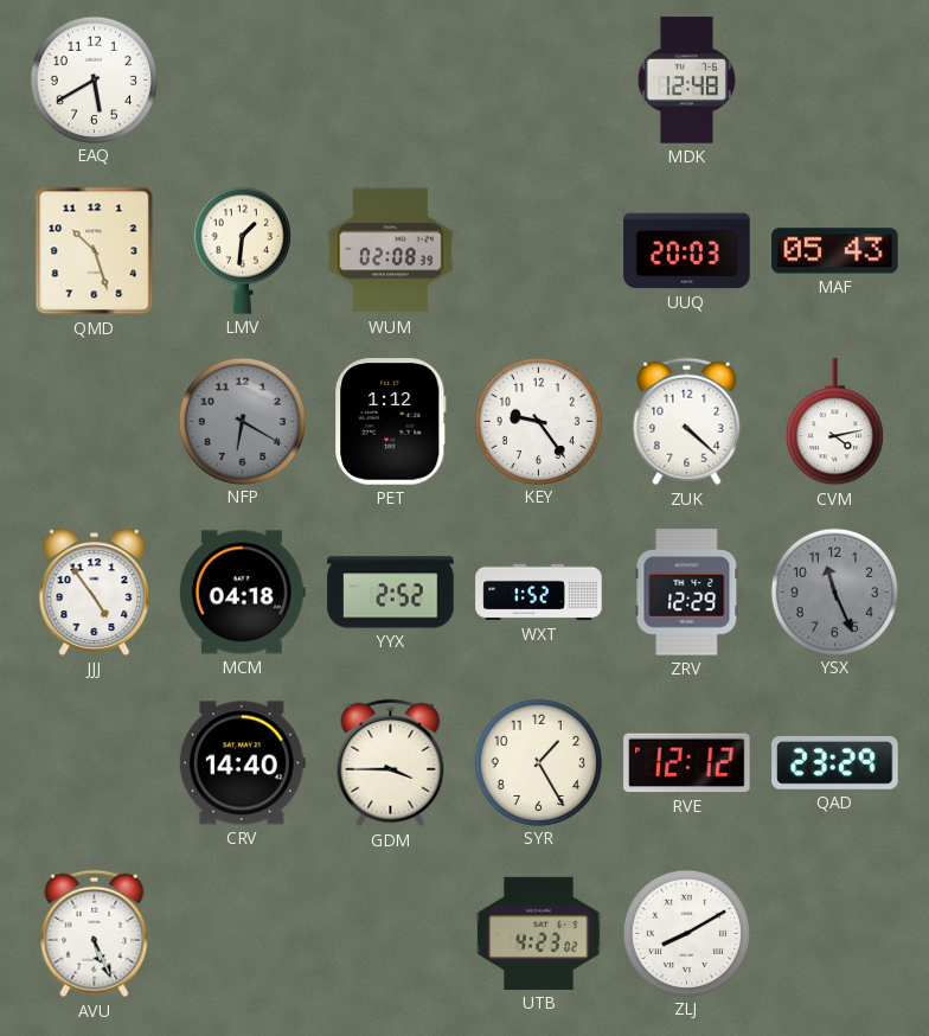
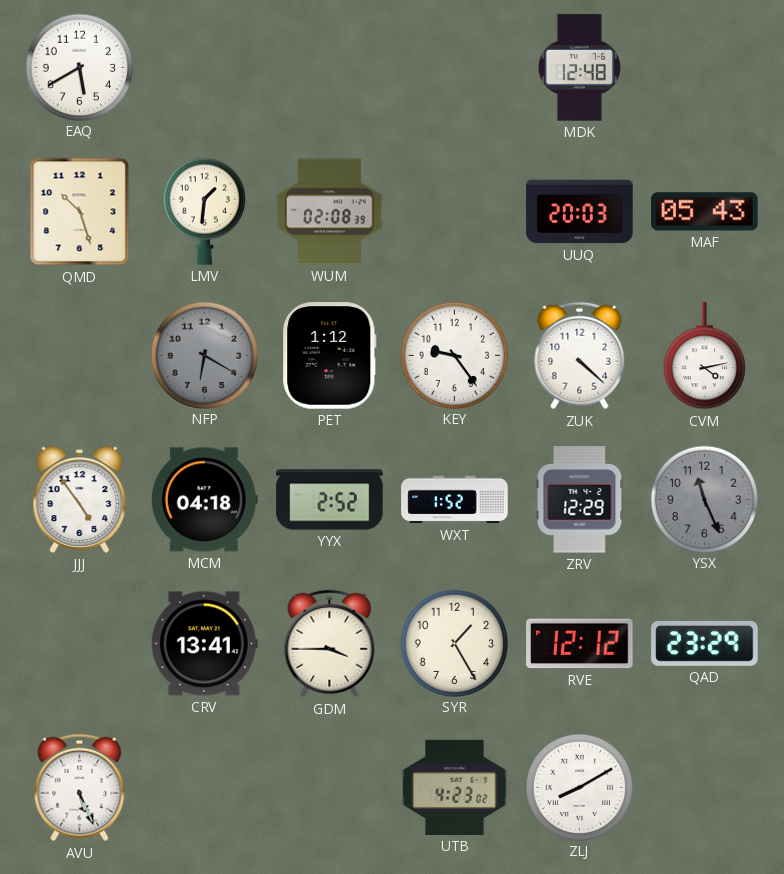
CRV: 14:40 -> 13:41 (204, 644)
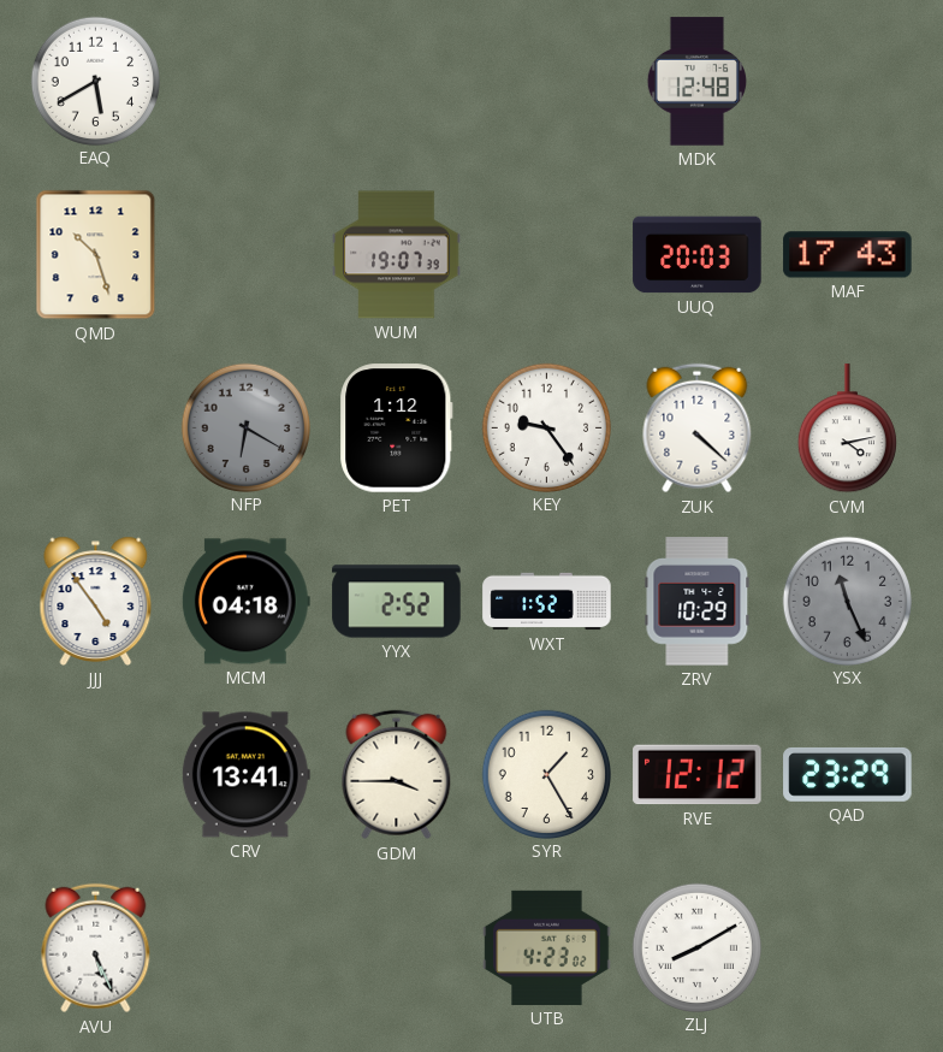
LMV: 1:31 -> none (204, 211)
WUM: 02:08 -> 19:07 (397, 255)
MAF: 05:43 -> 17:43 (848, 255)
ZRV: 12:29 -> 10:29 (698, 602)
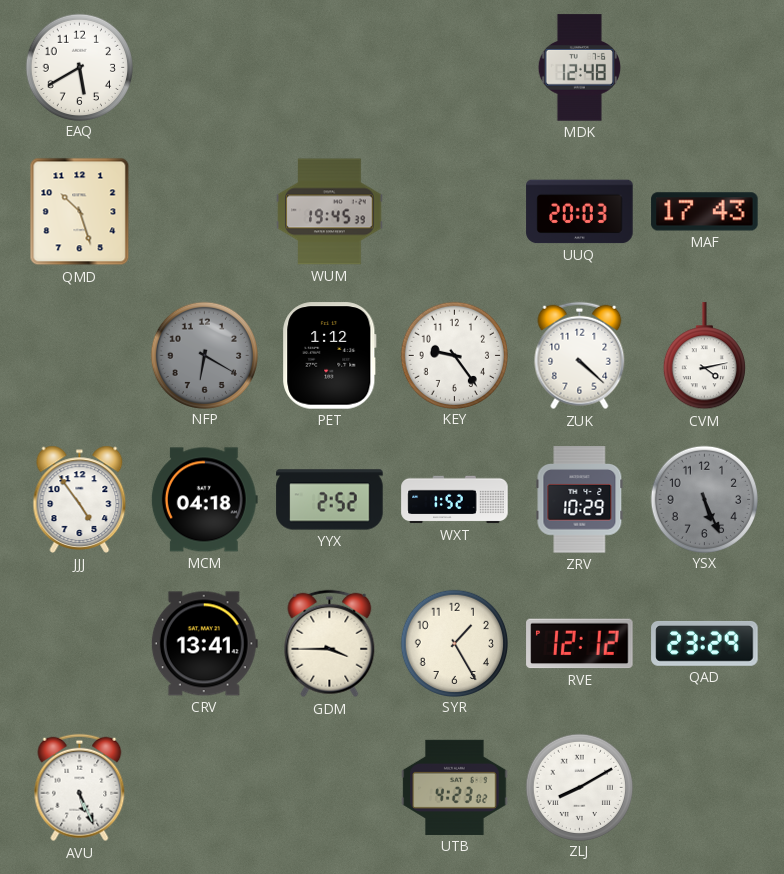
WUM: 19:07 -> 19:45 (330, 212)
YSX: 11:26 -> 5:26 (704, 499)
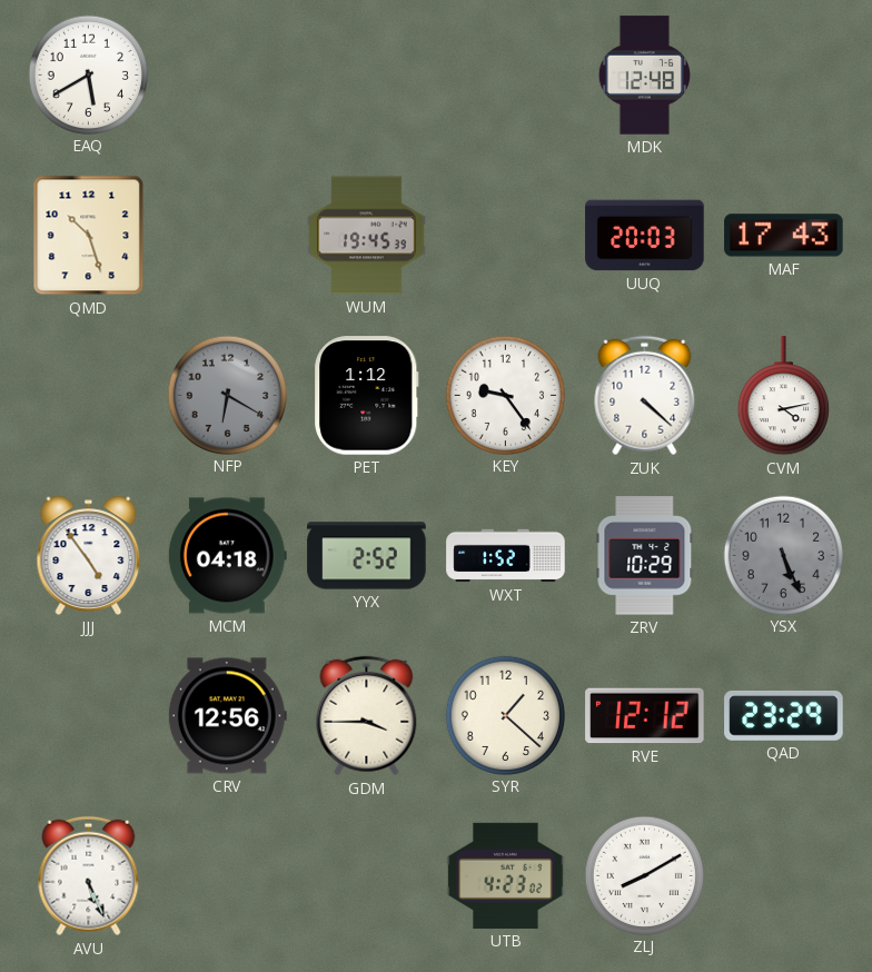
CRV: 13:41 -> 12:56 (227, 716)
SYR: 1:25 -> 1:22 (505, 715)
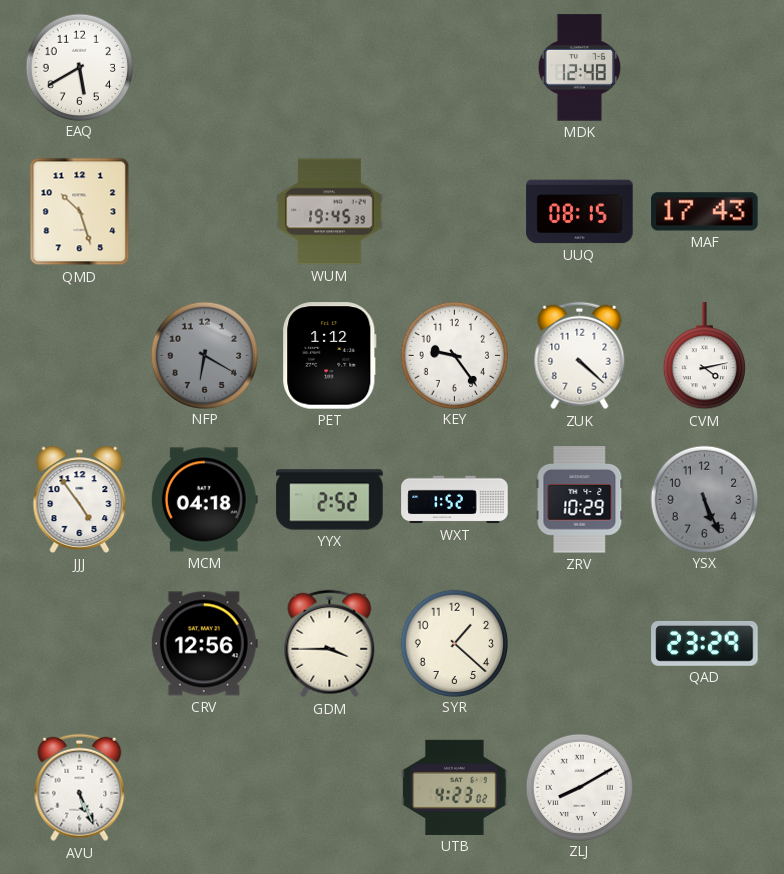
UUQ: 20:03 -> 08:15 (580, 212)
RVE: 12:12 -> none (645, 716)
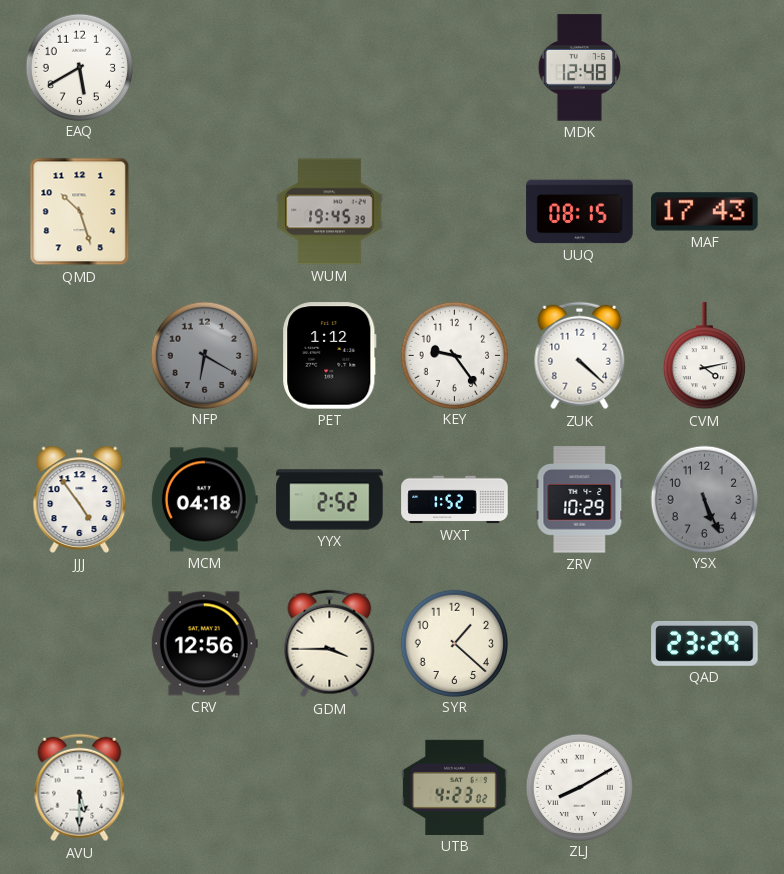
AVU: 5:26 -> 5:30 (80, 788)
